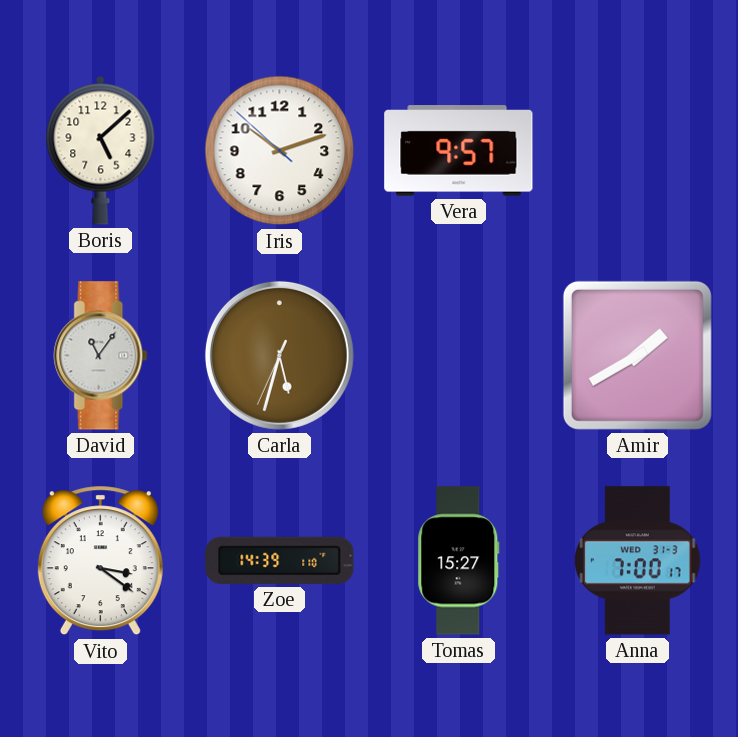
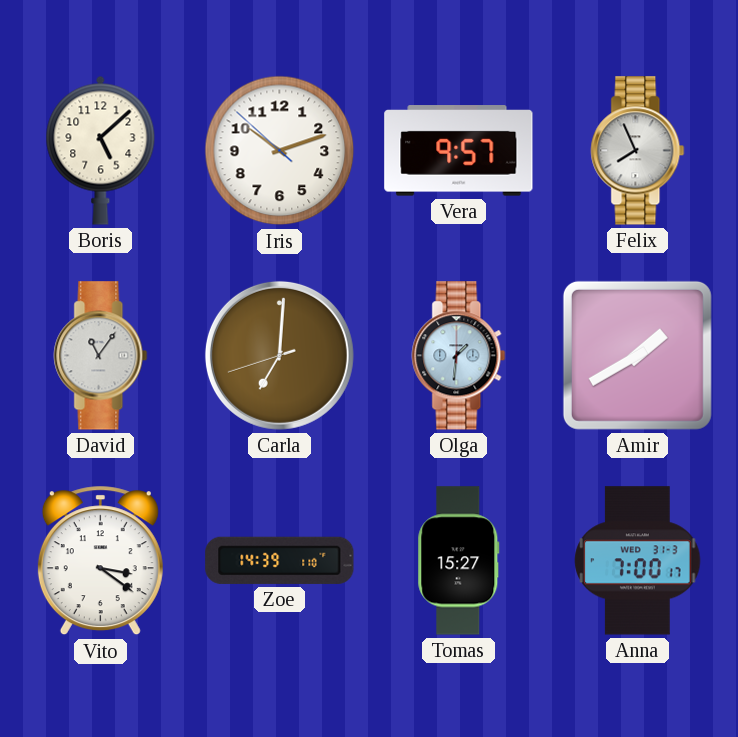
Felix: none -> 7:56 (638, 151)
Carla: 5:32 -> 7:00 (279, 355)
Olga: none -> 1:31 (459, 356)
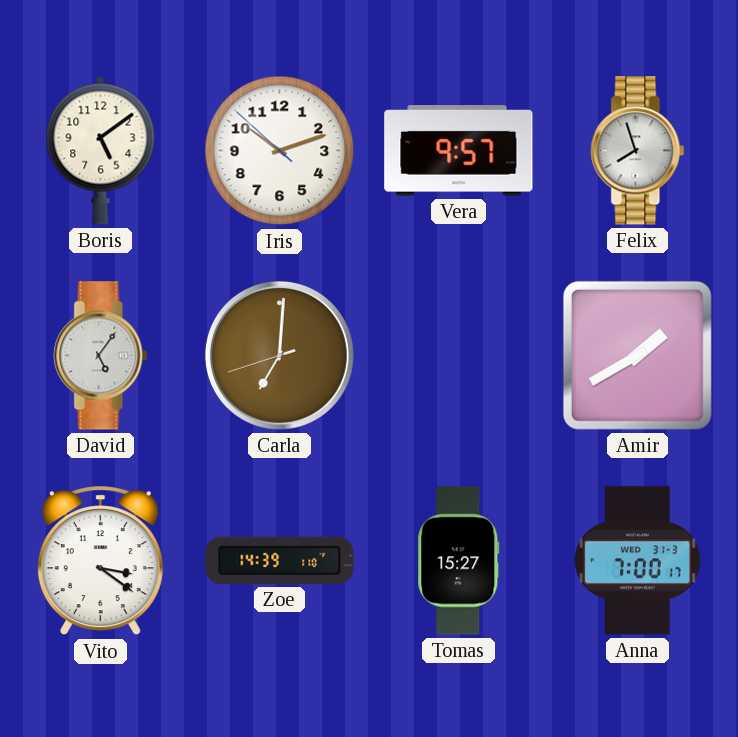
Boris: 5:08 -> 5:09 (101, 150)
Felix: 7:56 -> 7:57 (638, 151)
David: 11:06 -> 5:06 (101, 356)
Olga: 1:31 -> none (459, 356)
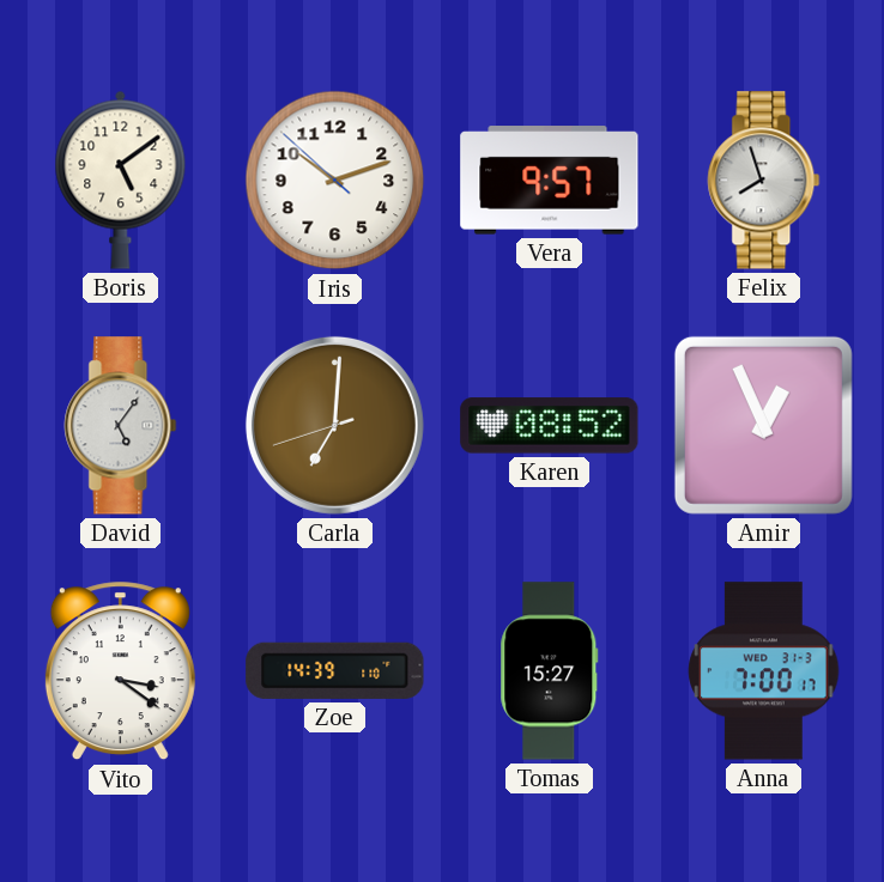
Karen: none -> 08:52 (550, 426)
Amir: 1:40 -> 12:56 (763, 425)
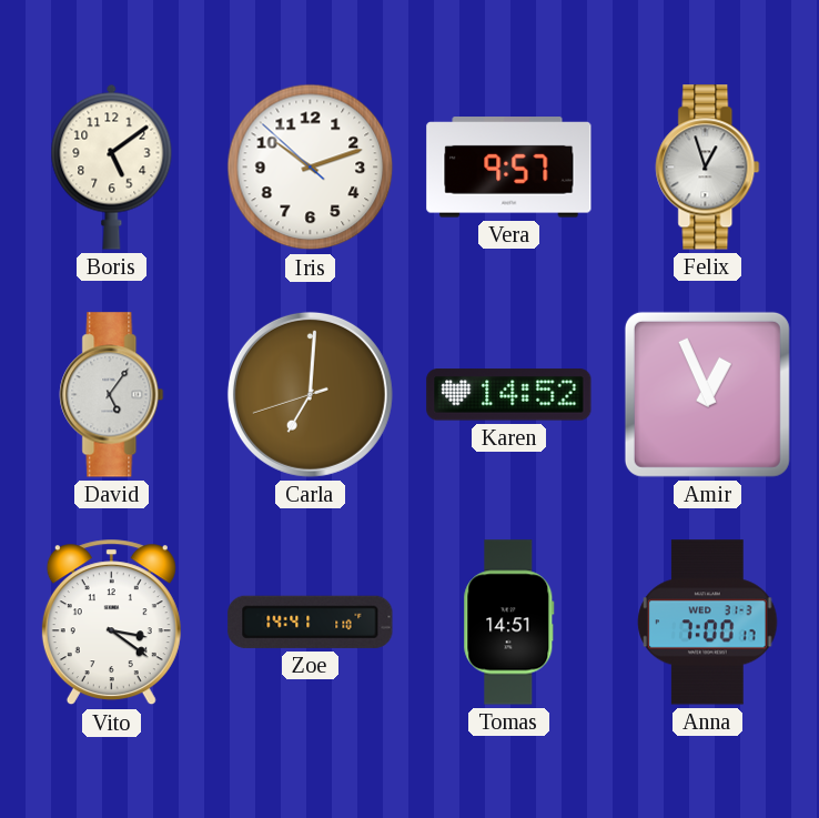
Felix: 7:57 -> 12:57 (708, 168)
Karen: 08:52 -> 14:52 (509, 395)
Zoe: 14:39 -> 14:41 (311, 622)
Tomas: 15:27 -> 14:51 (509, 623)
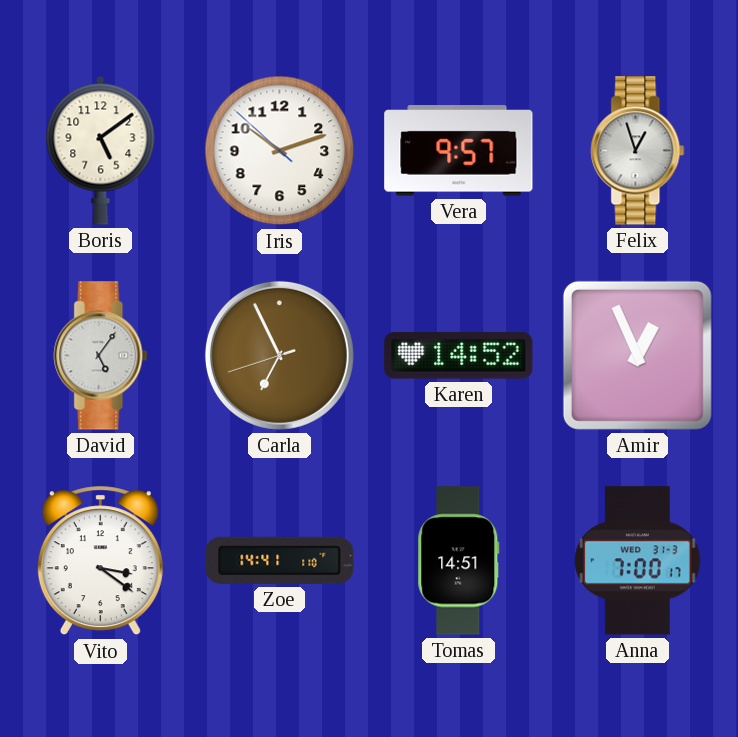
Carla: 7:00 -> 6:55 (279, 355)
